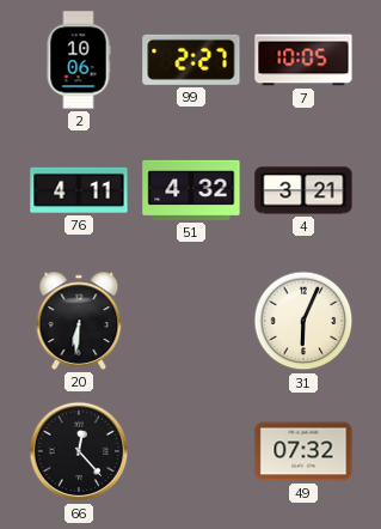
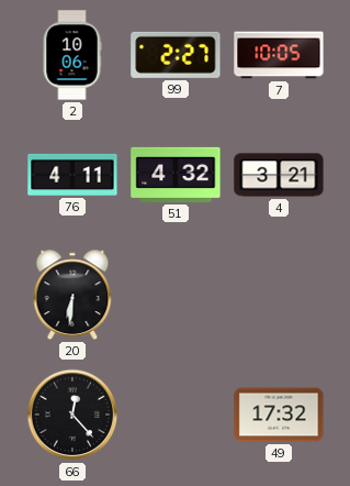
31: 6:04 -> none (303, 321)
49: 07:32 -> 17:32 (279, 415)
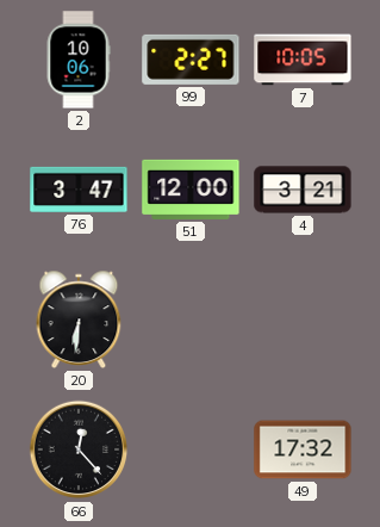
76: 4:11 -> 3:47 (79, 190)
51: 4:32 -> 12:00 (191, 190)
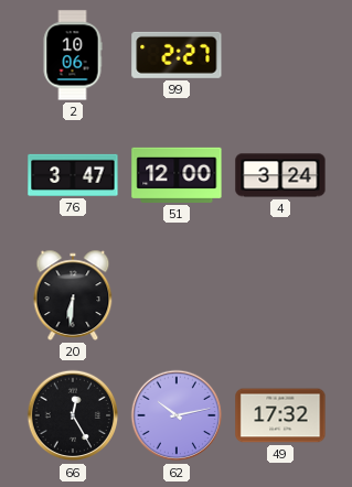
7: 10:05 -> none (303, 60)
4: 3:21 -> 3:24 (280, 175)
66: 12:23 -> 12:25 (73, 415)
62: none -> 10:13 (177, 415)
